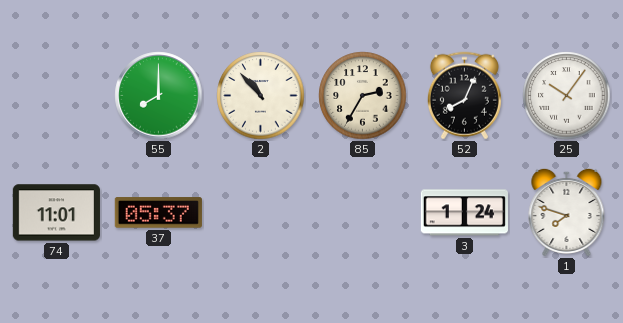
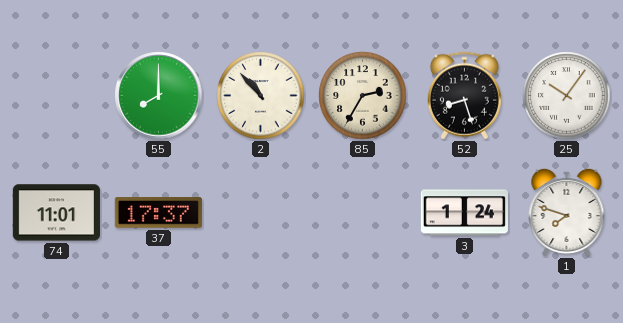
52: 8:04 -> 8:27 (464, 96)
37: 05:37 -> 17:37 (158, 213)
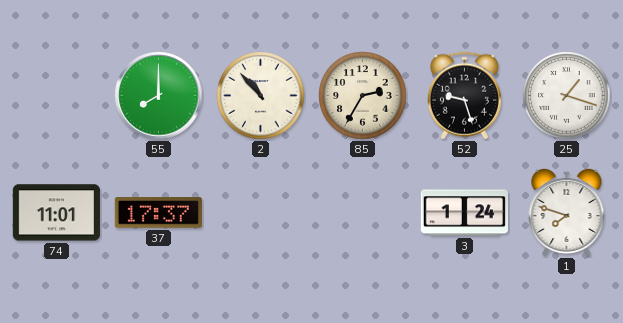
52: 8:27 -> 9:27 (464, 96)
25: 10:06 -> 1:18 (567, 96)
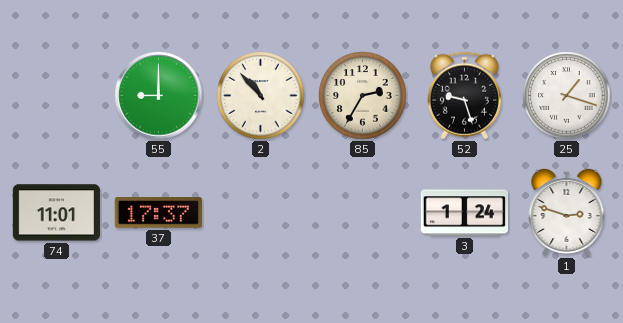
55: 8:00 -> 9:00 (159, 96)
1: 7:48 -> 2:48 (567, 212)
